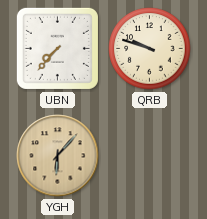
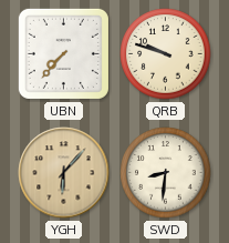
SWD: none -> 8:31 (166, 173)
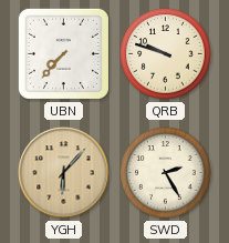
SWD: 8:31 -> 2:25 (166, 173)
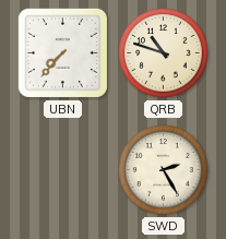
QRB: 9:48 -> 10:48 (164, 53)
YGH: 6:07 -> none (64, 173)
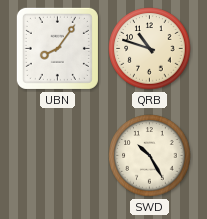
UBN: 7:37 -> 8:06 (57, 48)
SWD: 2:25 -> 10:25 (150, 156)
